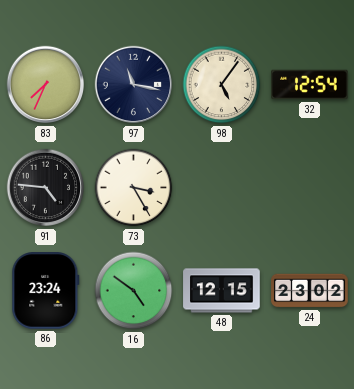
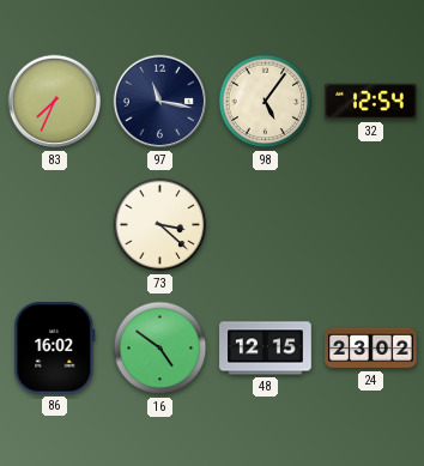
91: 4:46 -> none (46, 188)
73: 3:25 -> 3:22 (160, 225)
86: 23:24 -> 16:02 (55, 349)
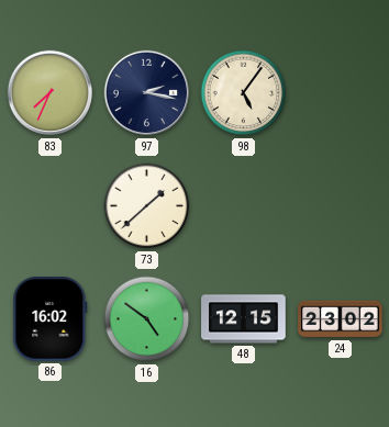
97: 11:17 -> 2:17 (147, 93)
32: 12:54 -> none (371, 102)
73: 3:22 -> 1:38 (147, 206)
